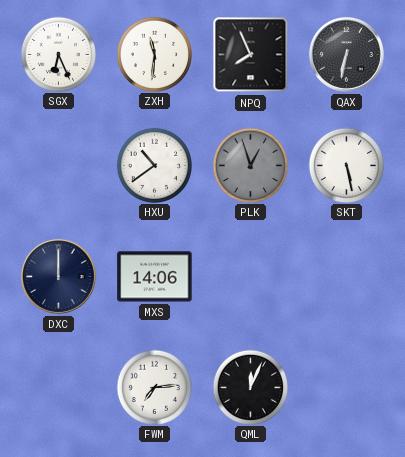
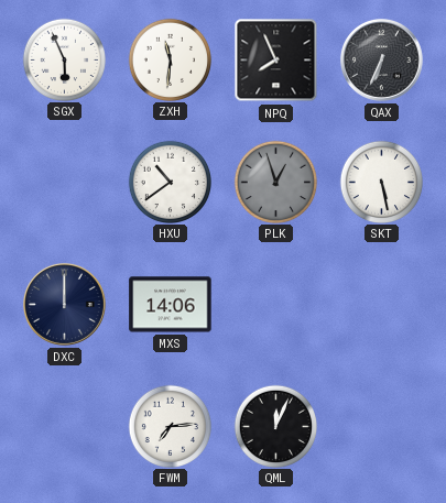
SGX: 6:26 -> 5:56 (64, 59)
QAX: 6:32 -> 6:34 (382, 61)
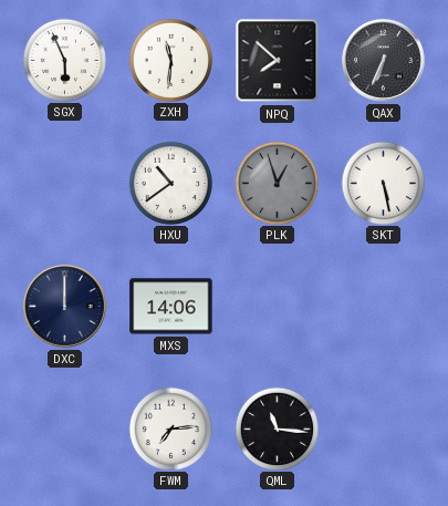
NPQ: 7:56 -> 7:52 (278, 61)
QML: 12:04 -> 11:16 (277, 428)
